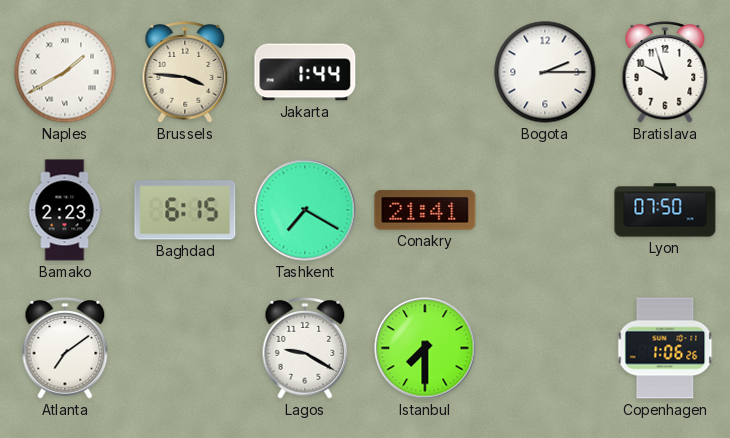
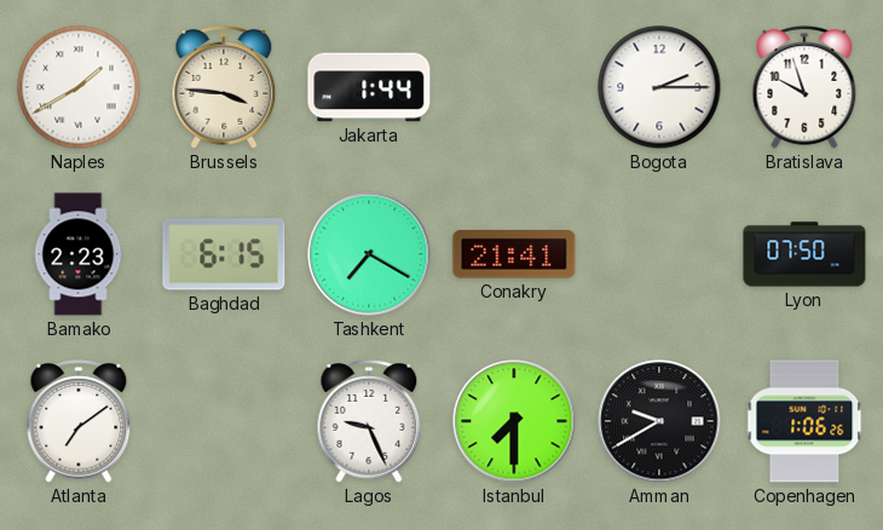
Lagos: 9:20 -> 9:26 (369, 421)
Amman: none -> 9:40 (659, 421)
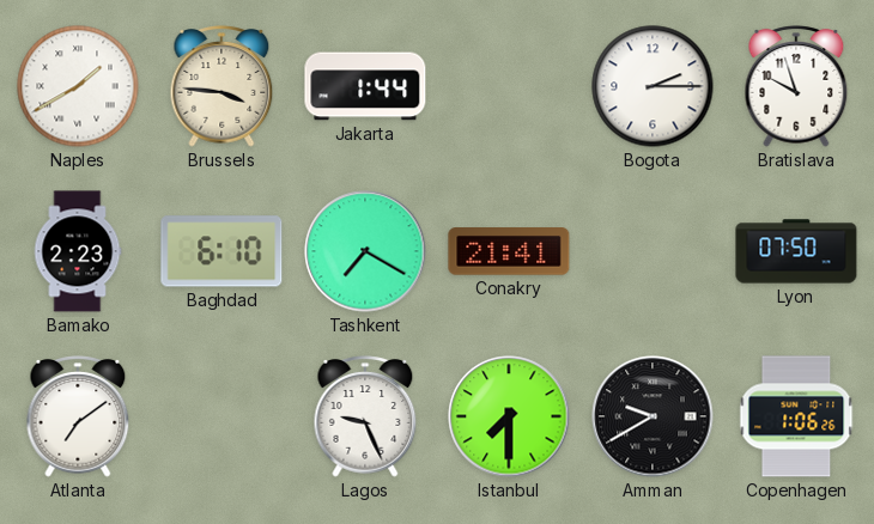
Baghdad: 6:15 -> 6:10 (221, 251)
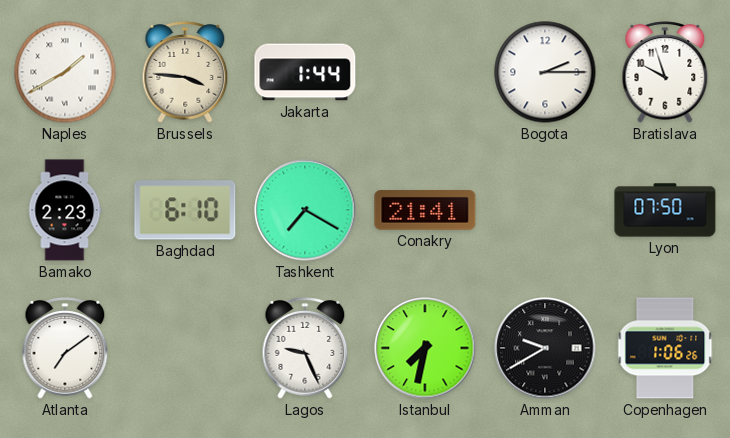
Istanbul: 7:30 -> 7:32 (425, 348)
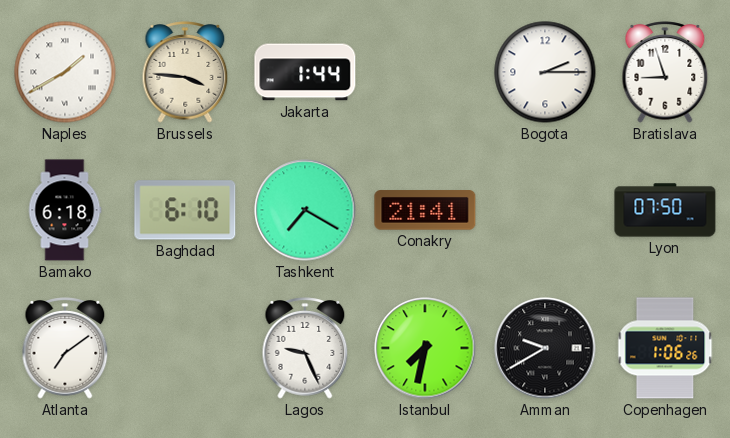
Bratislava: 9:57 -> 8:57 (665, 72)
Bamako: 2:23 -> 6:18 (65, 210)
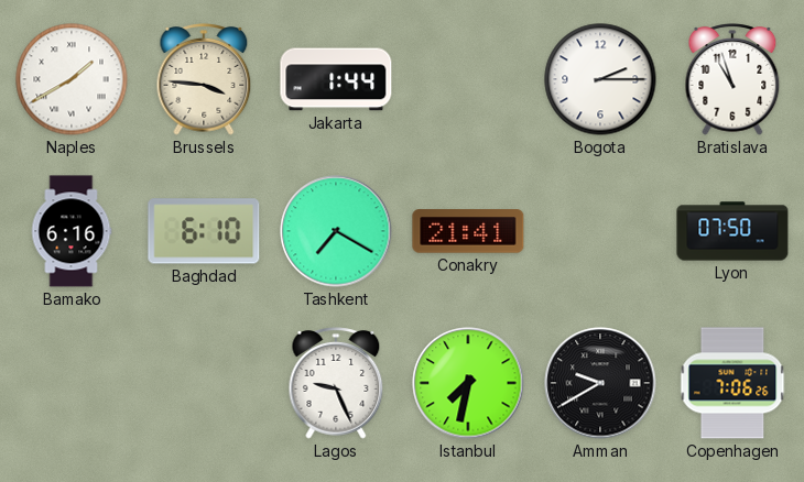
Bratislava: 8:57 -> 10:57 (732, 79)
Bamako: 6:18 -> 6:16 (72, 231)
Atlanta: 7:09 -> none (65, 348)
Copenhagen: 1:06 -> 7:06 (732, 383)
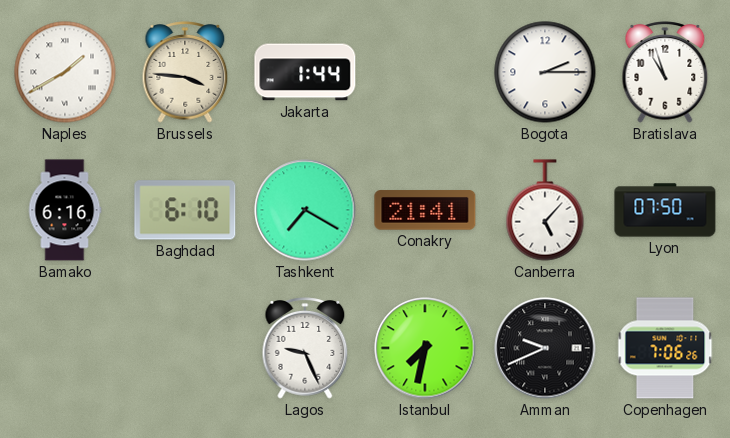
Canberra: none -> 5:07 (545, 210)
Amman: 9:40 -> 9:41 (545, 348)
